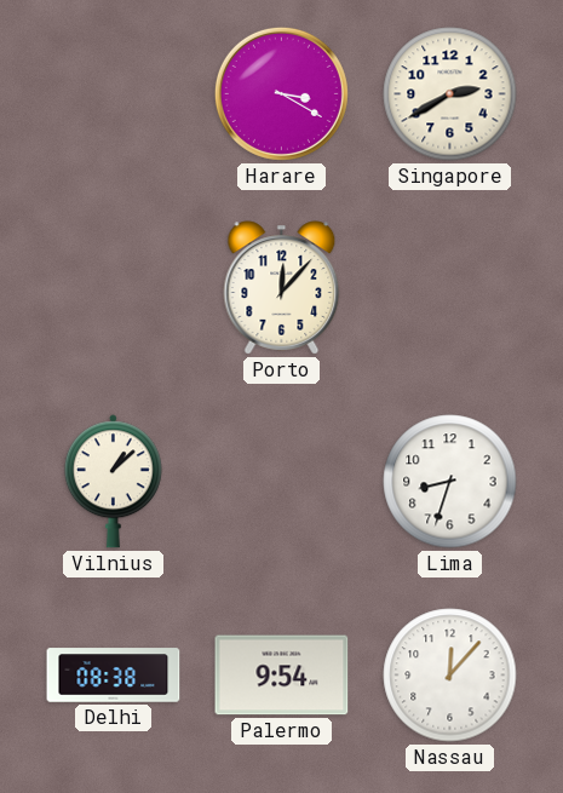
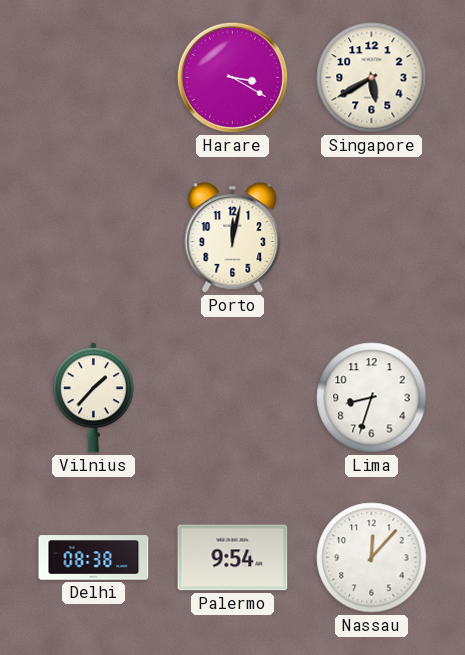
Singapore: 2:40 -> 5:40 (372, 78)
Porto: 12:07 -> 12:02 (233, 238)
Vilnius: 1:08 -> 1:37 (93, 398)
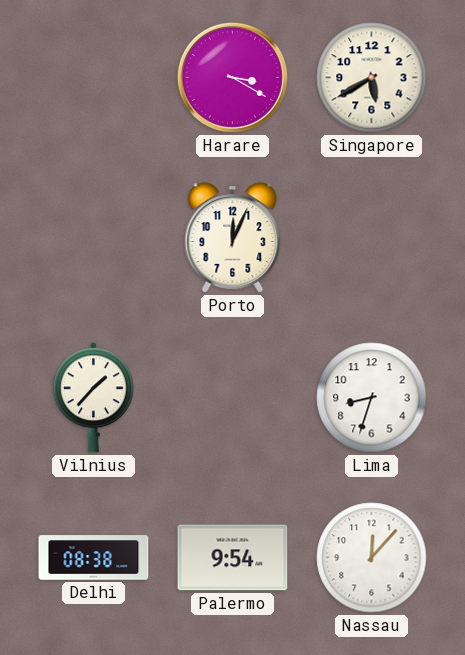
Porto: 12:02 -> 12:04 (233, 238)
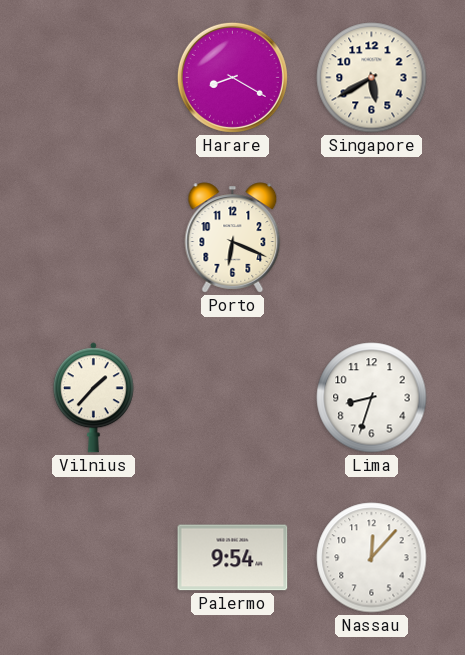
Harare: 3:20 -> 8:20 (232, 77)
Porto: 12:04 -> 6:19 (233, 238)
Delhi: 08:38 -> none (94, 558)
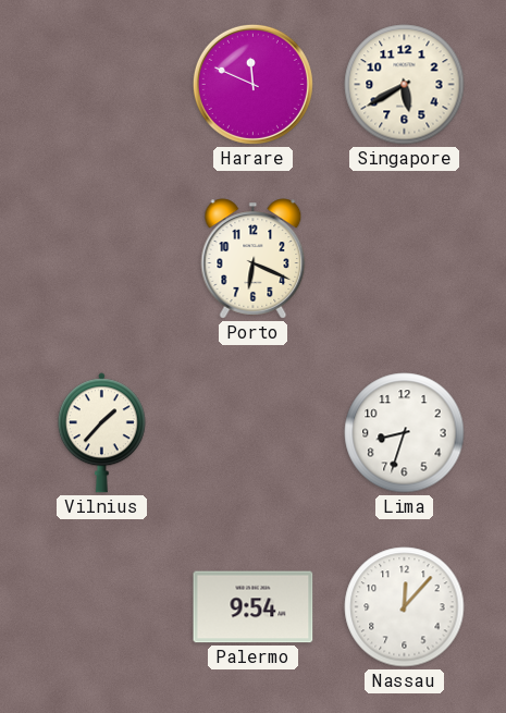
Harare: 8:20 -> 11:49 (252, 84)
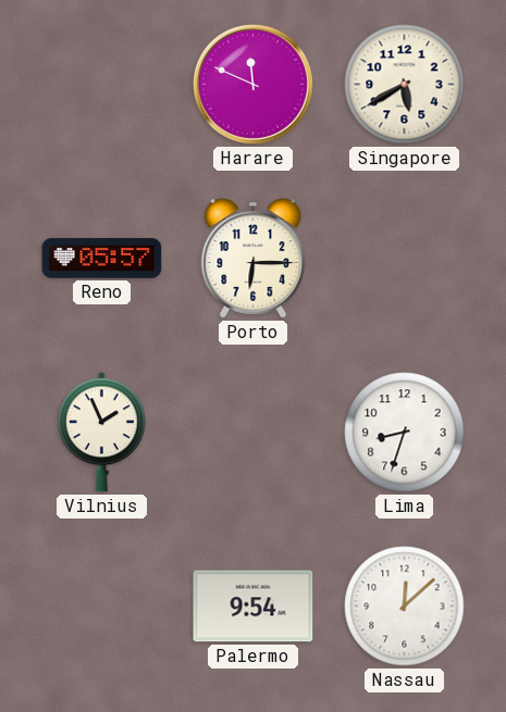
Reno: none -> 05:57 (102, 259)
Porto: 6:19 -> 6:15 (254, 259)
Vilnius: 1:37 -> 1:56 (101, 433)
Nassau: 12:07 -> 12:08 (405, 607)
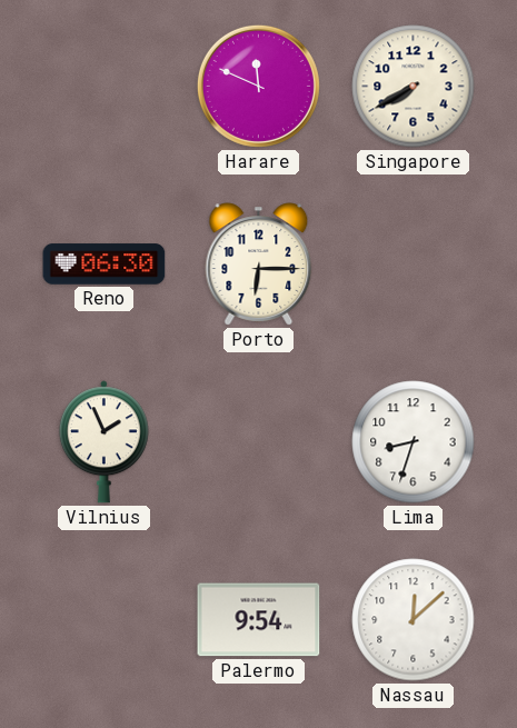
Singapore: 5:40 -> 7:40 (414, 87)
Reno: 05:57 -> 06:30 (105, 265)
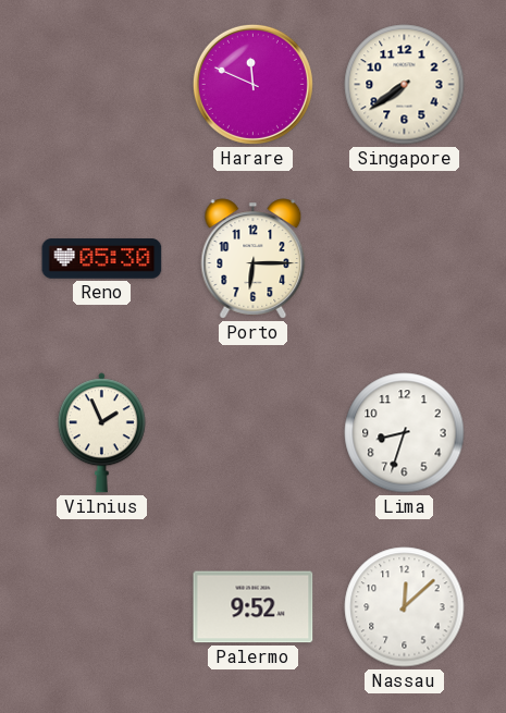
Singapore: 7:40 -> 7:39 (405, 85)
Reno: 06:30 -> 05:30 (102, 259)
Palermo: 9:54 -> 9:52 (254, 607)
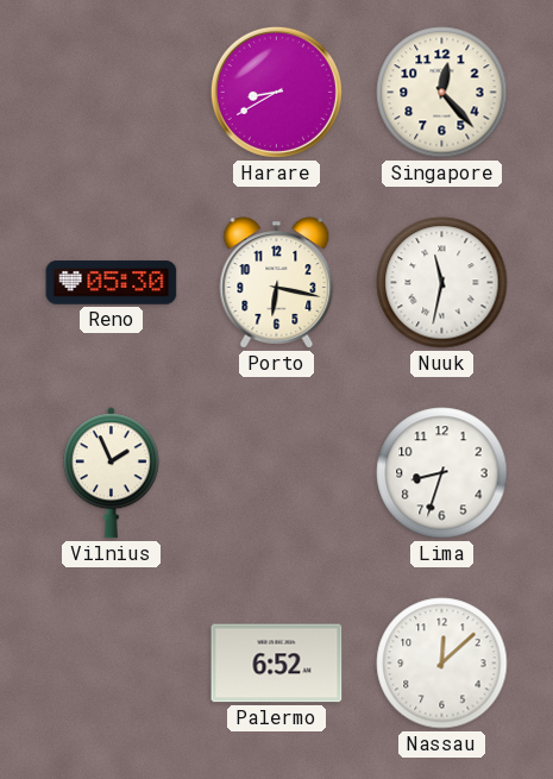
Harare: 11:49 -> 8:40 (276, 92)
Singapore: 7:39 -> 12:23 (442, 93)
Porto: 6:15 -> 6:17 (277, 283)
Nuuk: none -> 11:32 (442, 283)
Palermo: 9:52 -> 6:52 (277, 664)
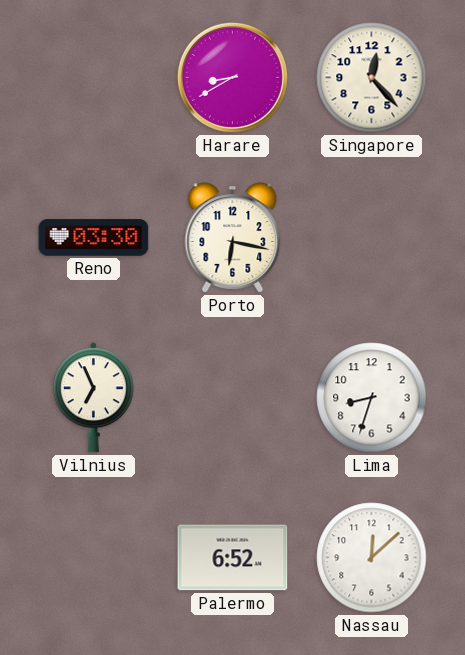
Reno: 05:30 -> 03:30 (94, 238)
Nuuk: 11:32 -> none (442, 283)
Vilnius: 1:56 -> 6:56 (93, 398)
